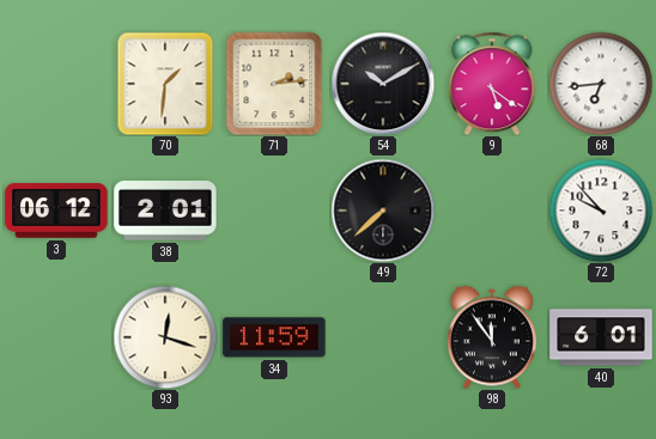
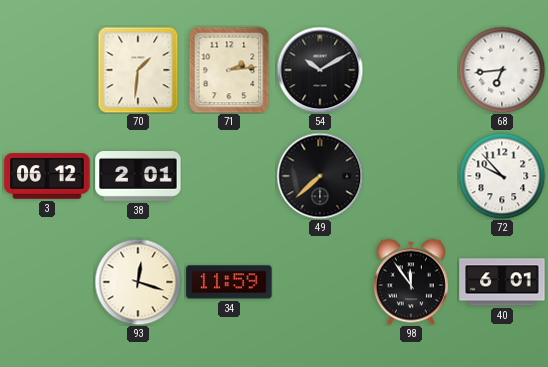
9: 5:21 -> none (492, 84)
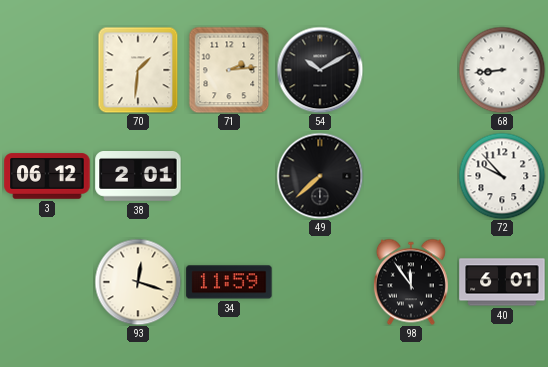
68: 6:44 -> 8:44 (502, 70)
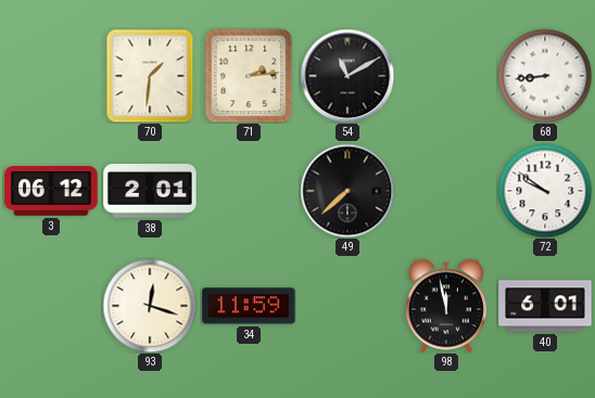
54: 10:10 -> 11:10 (347, 76)
72: 9:53 -> 9:51 (545, 191)
98: 11:54 -> 11:58 (446, 306)
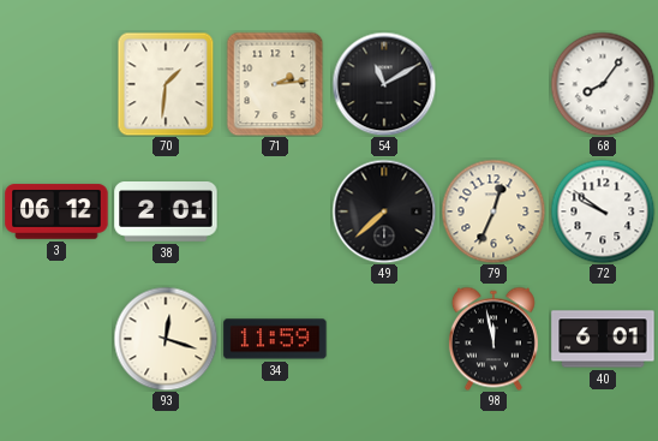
68: 8:44 -> 8:06 (603, 84)
79: none -> 12:34 (493, 211)
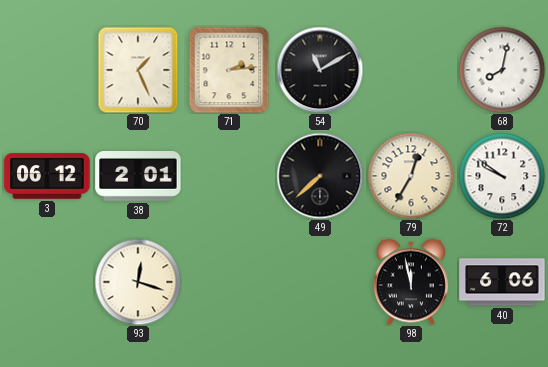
70: 1:31 -> 1:26 (138, 70)
68: 8:06 -> 8:02 (502, 70)
79: 12:34 -> 12:35 (411, 176)
34: 11:59 -> none (275, 339)
40: 6:01 -> 6:06 (502, 282)
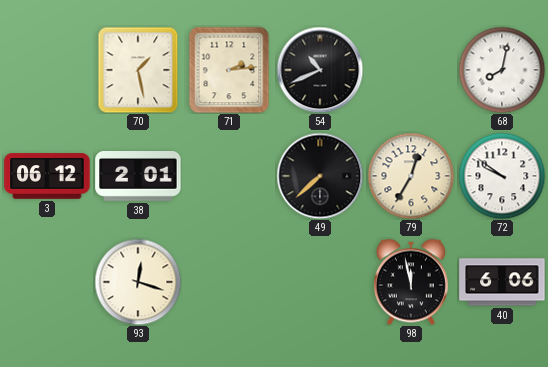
70: 1:26 -> 1:28 (138, 70)
54: 11:10 -> 10:41 (320, 70)
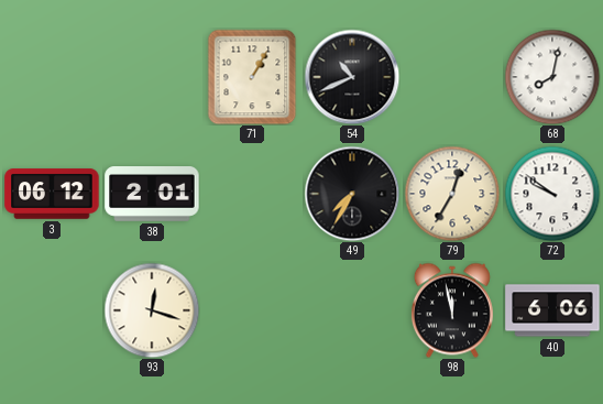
70: 1:28 -> none (138, 70)
71: 2:14 -> 1:05 (252, 77)
49: 7:38 -> 7:35 (352, 194)
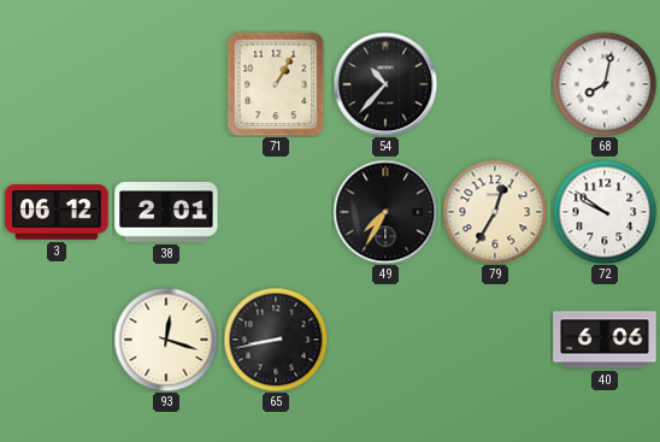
54: 10:41 -> 10:37 (385, 84)
65: none -> 8:43 (276, 340)
98: 11:58 -> none (452, 310)
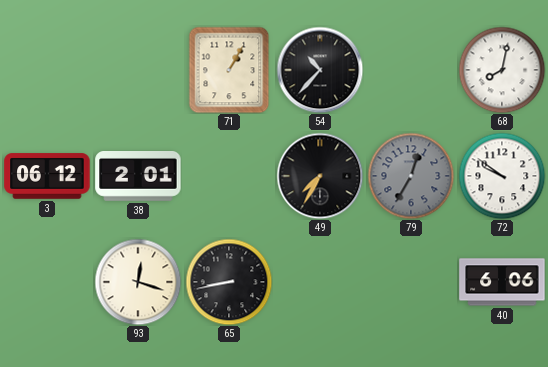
79 dial: cream -> grey (411, 176)
